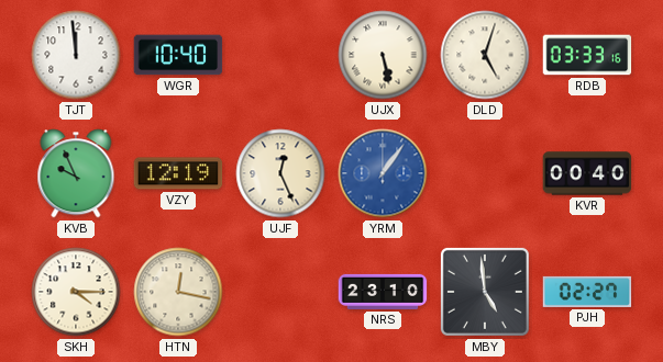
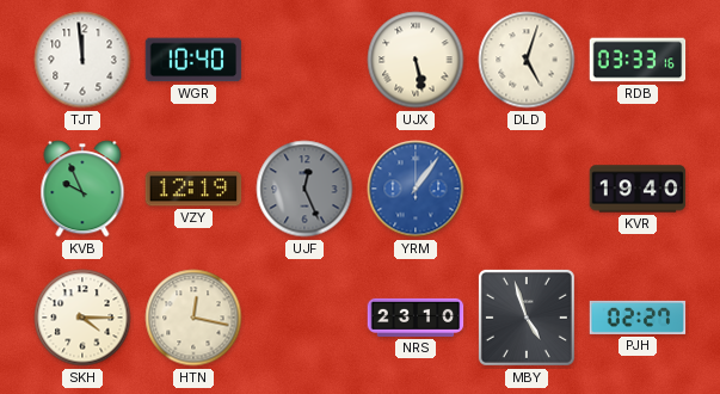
UJF dial: cream -> grey (304, 189)
KVR: 00:40 -> 19:40 (638, 189)
MBY: 4:59 -> 4:57 (527, 318)
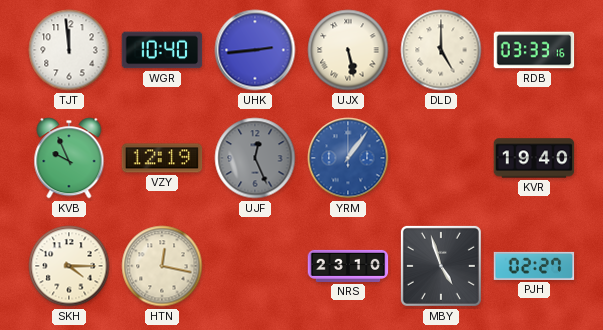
UHK: none -> 2:44 (255, 50)
DLD: 5:03 -> 5:00 (441, 50)
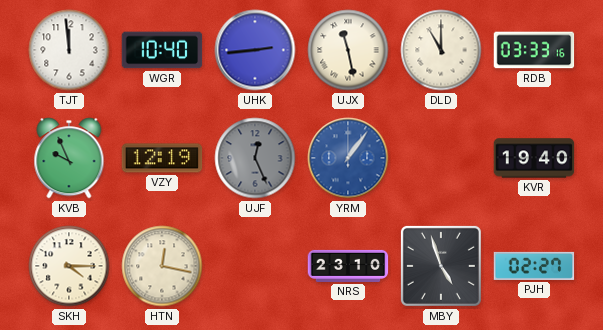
UJX: 5:28 -> 11:28 (348, 50)
DLD: 5:00 -> 11:00 (441, 50)
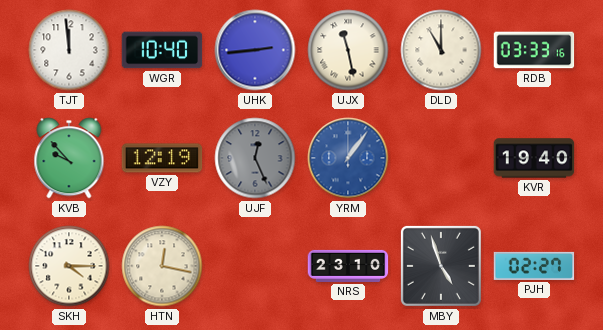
KVB: 9:56 -> 9:53 (69, 158)
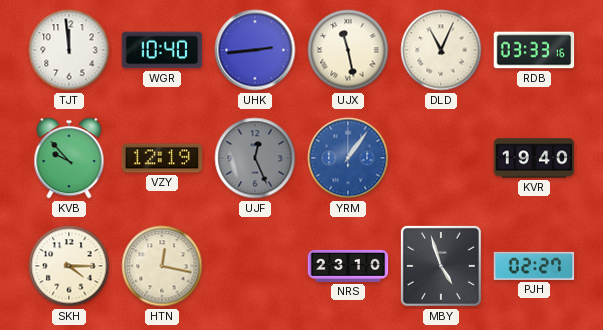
DLD: 11:00 -> 11:04 (441, 50)
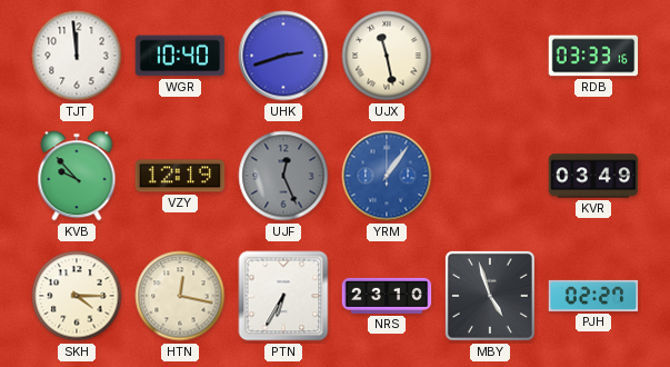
UHK: 2:44 -> 2:42 (283, 56)
DLD: 11:04 -> none (441, 50)
KVR: 19:40 -> 03:49 (593, 176)
PTN: none -> 6:35 (283, 296)
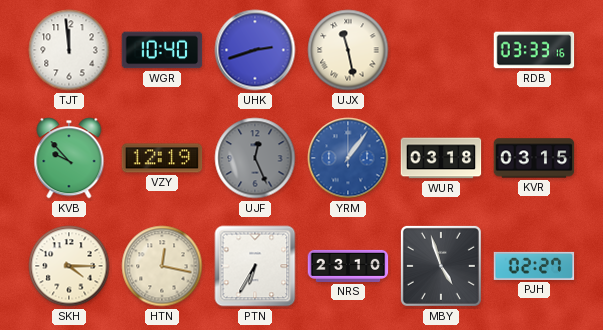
WUR: none -> 03:18 (441, 158)
KVR: 03:49 -> 03:15 (534, 158)
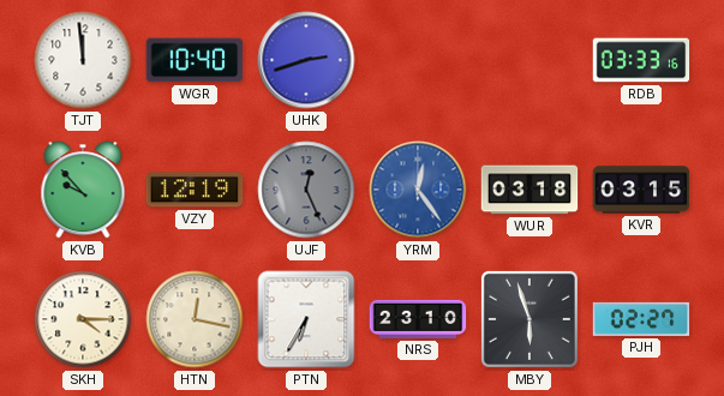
UJX: 11:28 -> none (348, 50)
YRM: 1:06 -> 12:24 (418, 190)
MBY: 4:57 -> 5:57 (529, 319)
